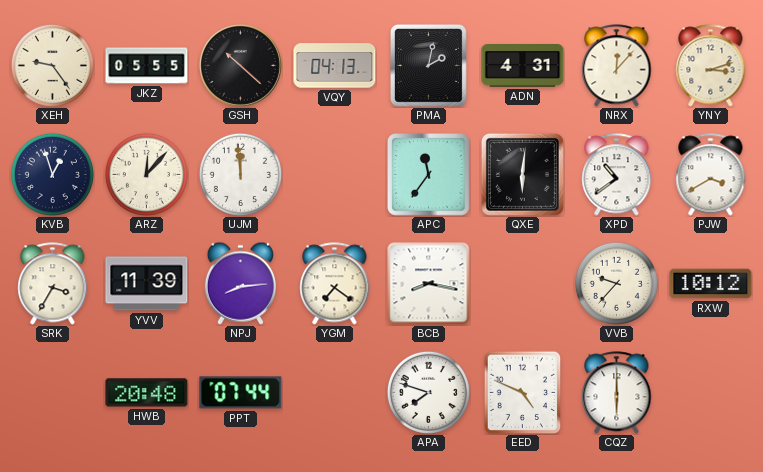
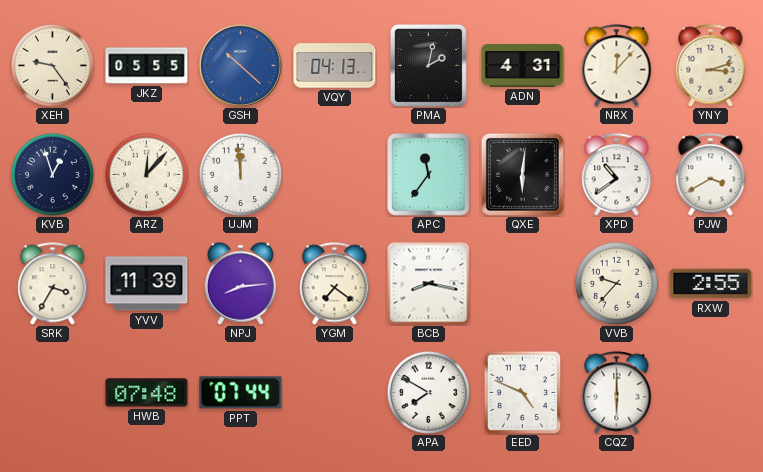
GSH dial: black -> blue (240, 65)
RXW: 10:12 -> 2:55 (711, 284)
HWB: 20:48 -> 07:48 (147, 393)
APA: 7:48 -> 7:50 (428, 392)
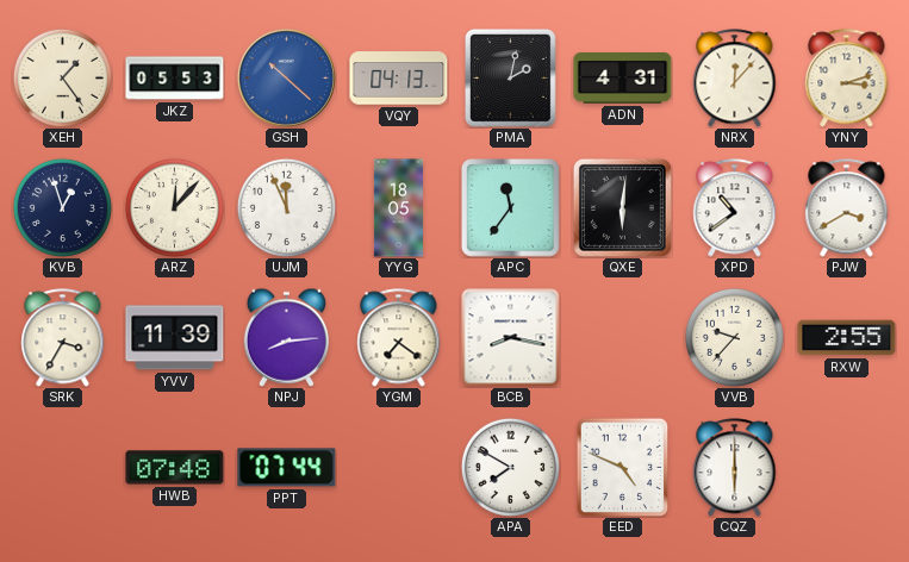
XEH: 9:24 -> 1:24 (62, 77)
JKZ: 05:55 -> 05:53 (175, 79)
UJM: 11:59 -> 11:56 (286, 207)
YYG: none -> 18:05 (398, 208)
